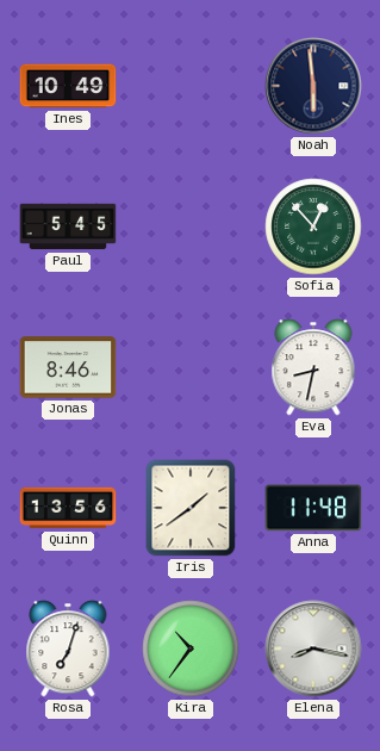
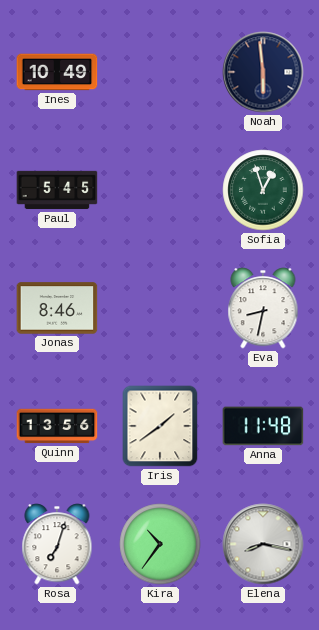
Sofia: 12:53 -> 12:57 (263, 190)
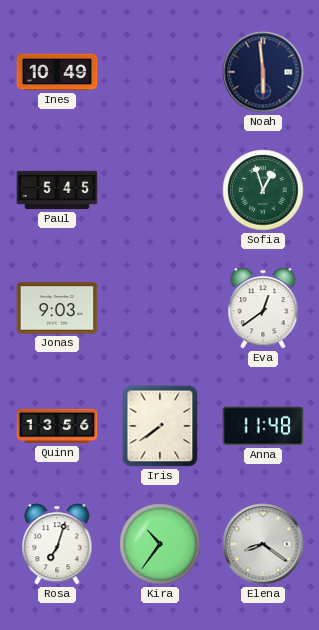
Jonas: 8:46 -> 9:03 (57, 308)
Eva: 8:32 -> 12:39 (263, 308)
Iris: 1:39 -> 7:39 (160, 426)
Elena: 8:17 -> 8:21 (263, 544)
